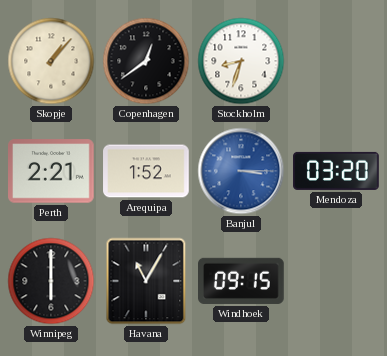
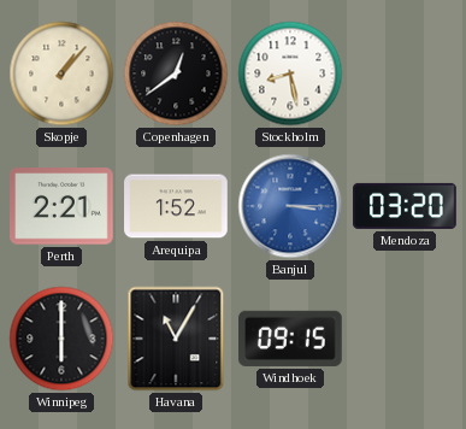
Stockholm: 8:33 -> 8:28 (290, 74)
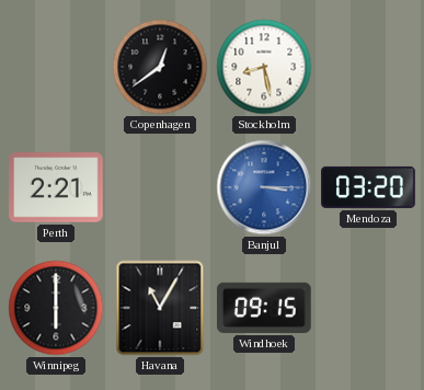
Skopje: 1:07 -> none (61, 74)
Arequipa: 1:52 -> none (176, 206)
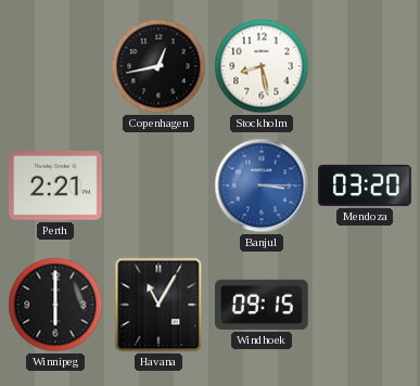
Copenhagen: 12:39 -> 12:43 (158, 66)
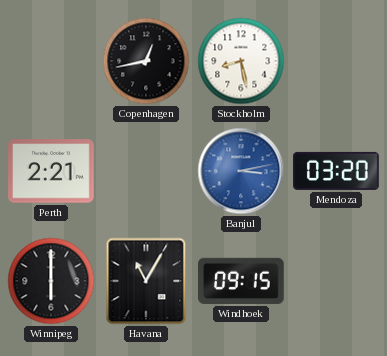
Banjul: 3:15 -> 3:13 (241, 171)
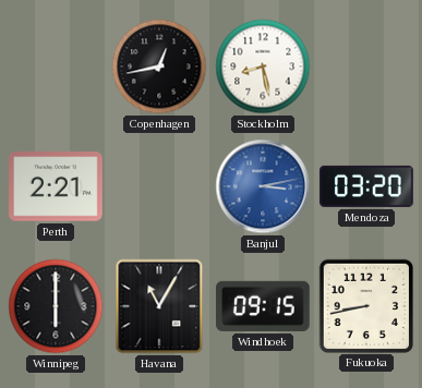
Fukuoka: none -> 8:43 (365, 305)
